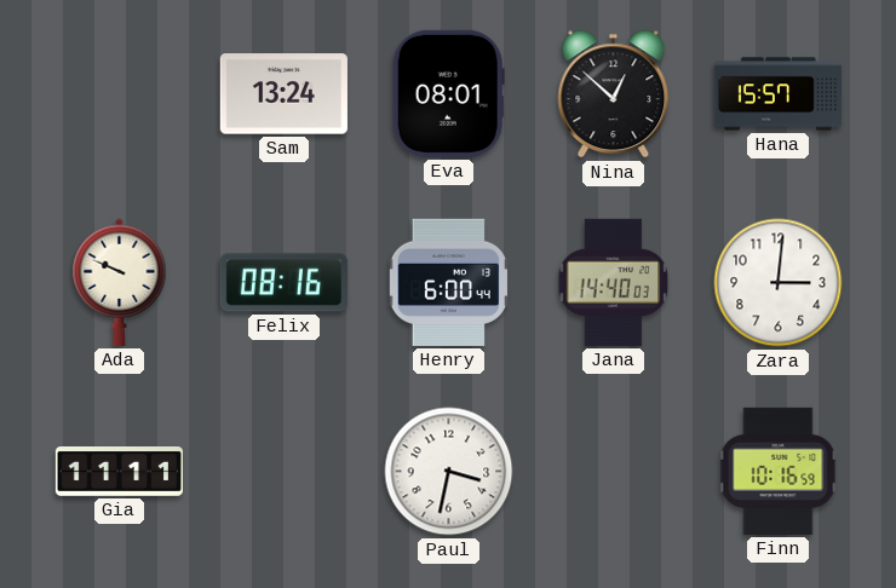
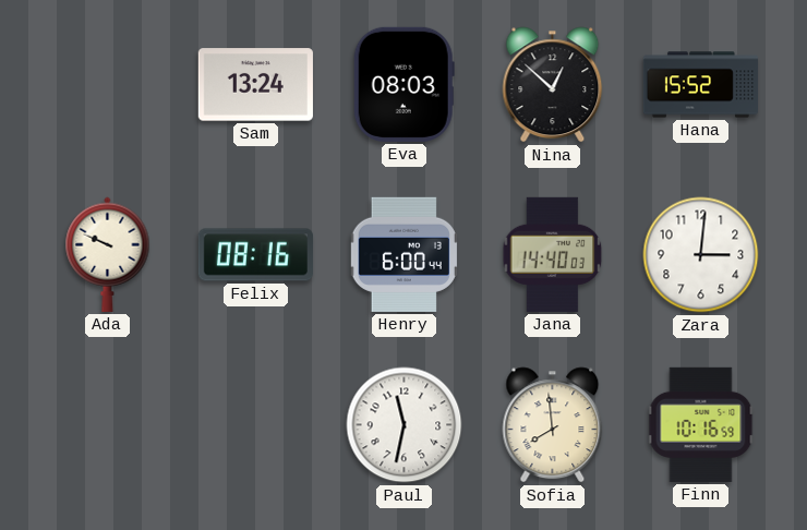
Eva: 08:01 -> 08:03 (403, 84)
Hana: 15:57 -> 15:52 (700, 85)
Gia: 11:11 -> none (119, 472)
Paul: 3:32 -> 11:32 (405, 425)
Sofia: none -> 7:59 (553, 425)
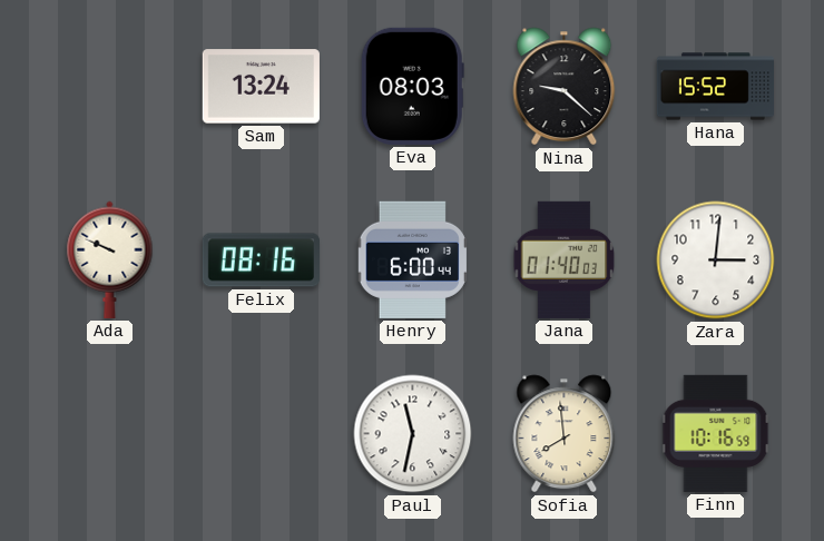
Nina: 12:52 -> 9:22 (565, 87)
Jana: 14:40 -> 01:40 (565, 259)
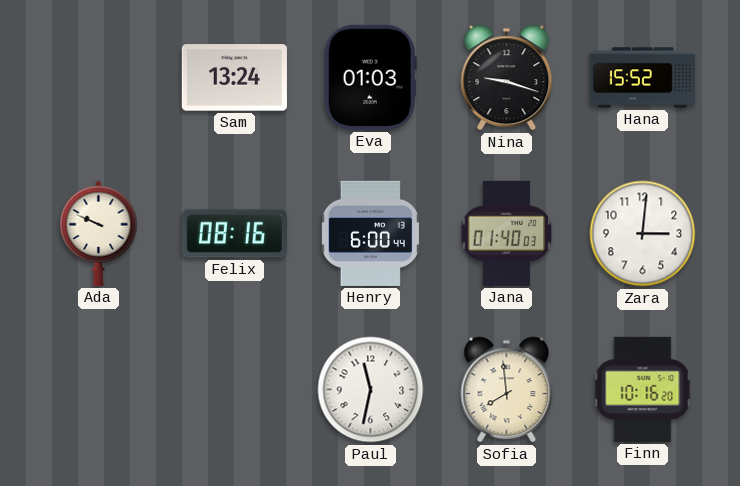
Eva: 08:03 -> 01:03 (370, 77)
Nina: 9:22 -> 9:18 (507, 78)
Finn: 10:16:59 -> 10:16:20 (643, 389)
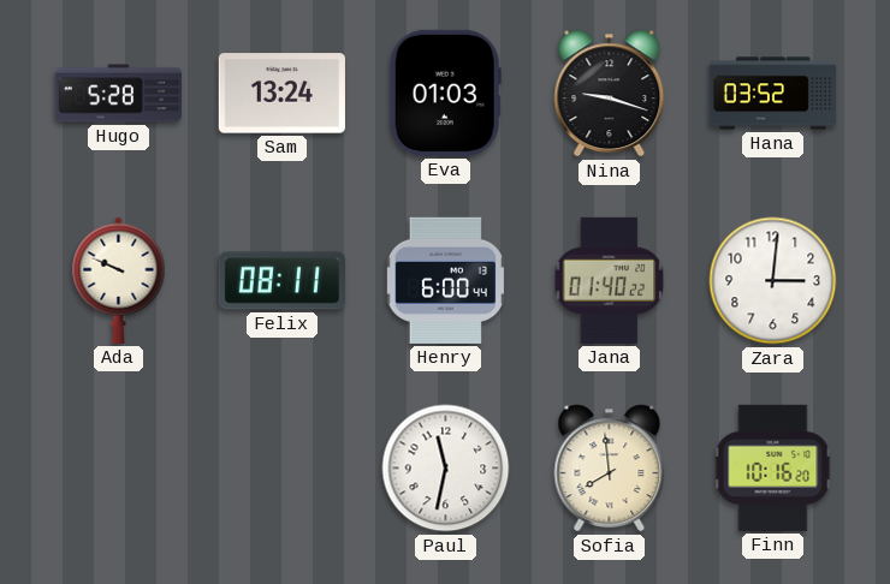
Hugo: none -> 5:28 (118, 94)
Hana: 15:52 -> 03:52 (772, 94)
Felix: 08:16 -> 08:11 (281, 281)
Jana: 01:40:03 -> 01:40:22 (610, 280)
